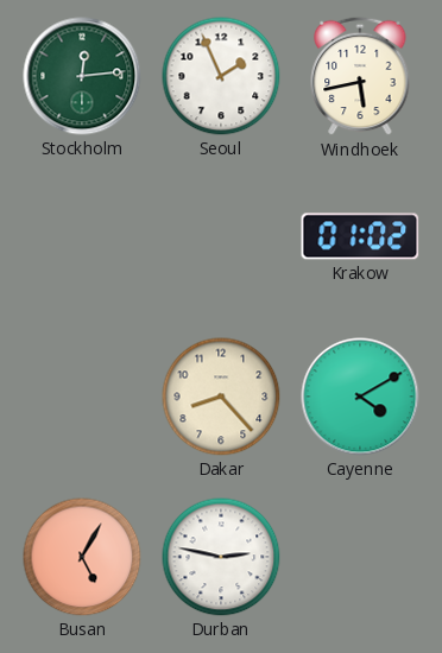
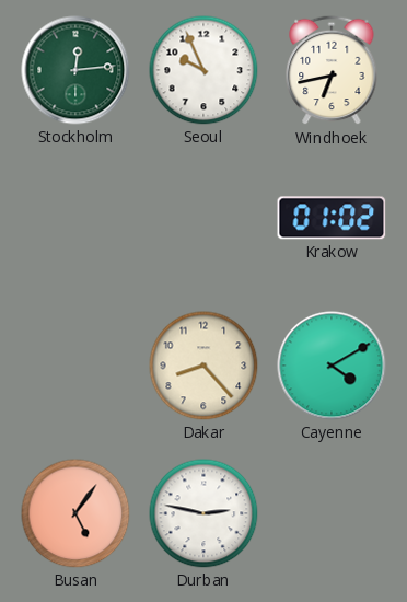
Seoul: 1:56 -> 9:56 (203, 70)
Windhoek: 5:43 -> 6:43 (332, 70)
Busan: 5:05 -> 5:06 (75, 513)
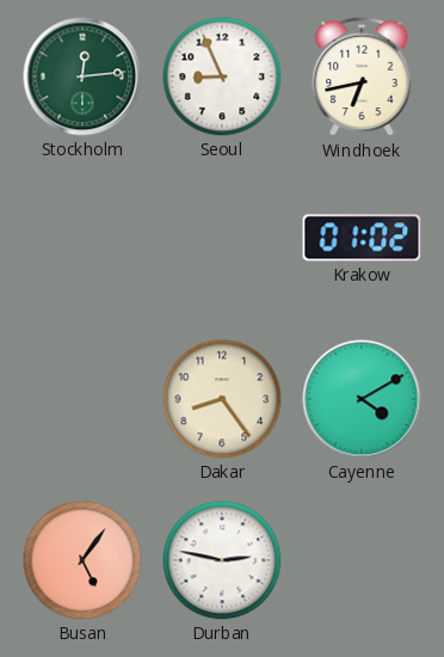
Seoul: 9:56 -> 8:56 (222, 76)
Dakar: 8:23 -> 8:24 (222, 399)
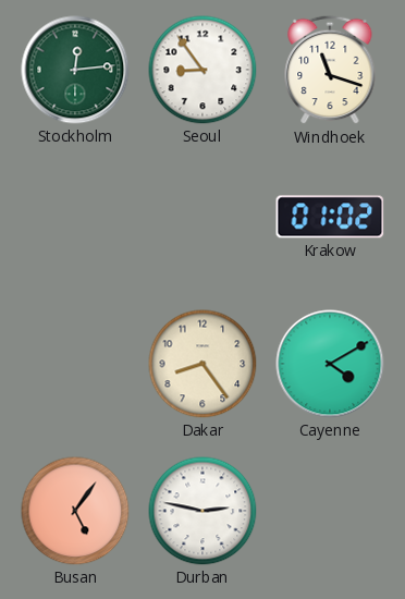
Seoul: 8:56 -> 8:54 (202, 70)
Windhoek: 6:43 -> 11:18 (330, 70)
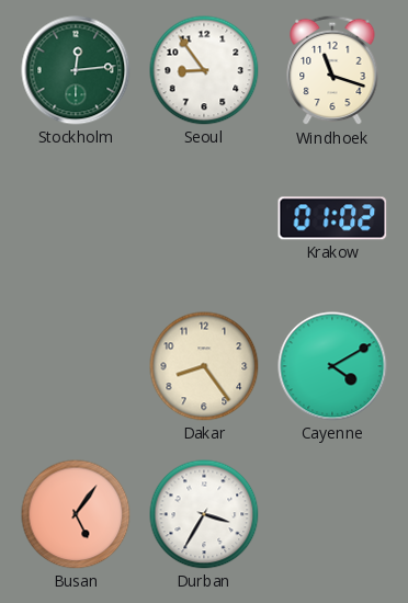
Durban: 2:47 -> 3:35 (204, 514)
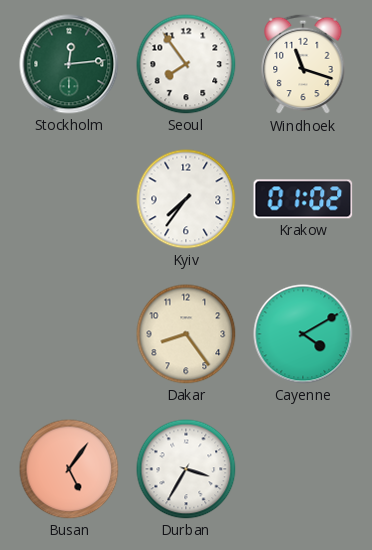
Seoul: 8:54 -> 7:54 (186, 64)
Kyiv: none -> 7:36 (186, 199)
